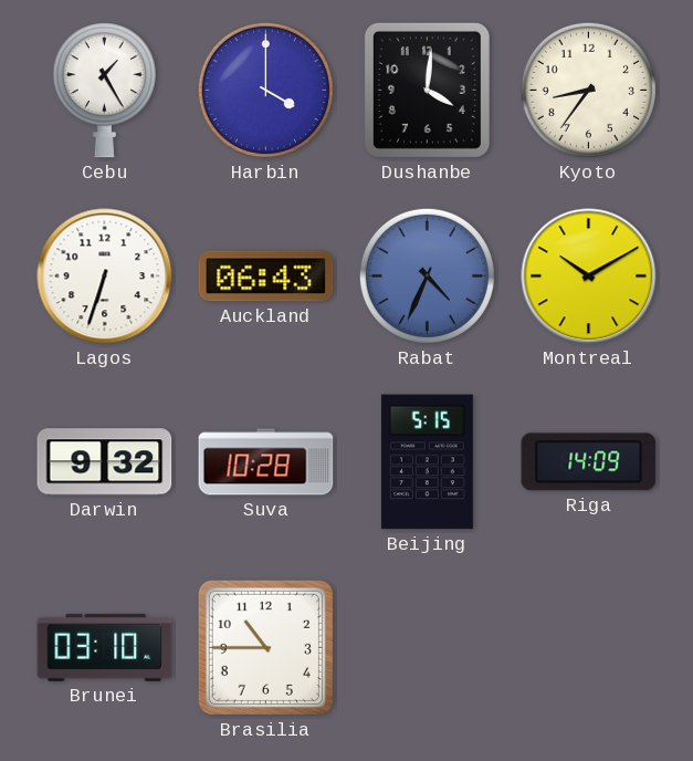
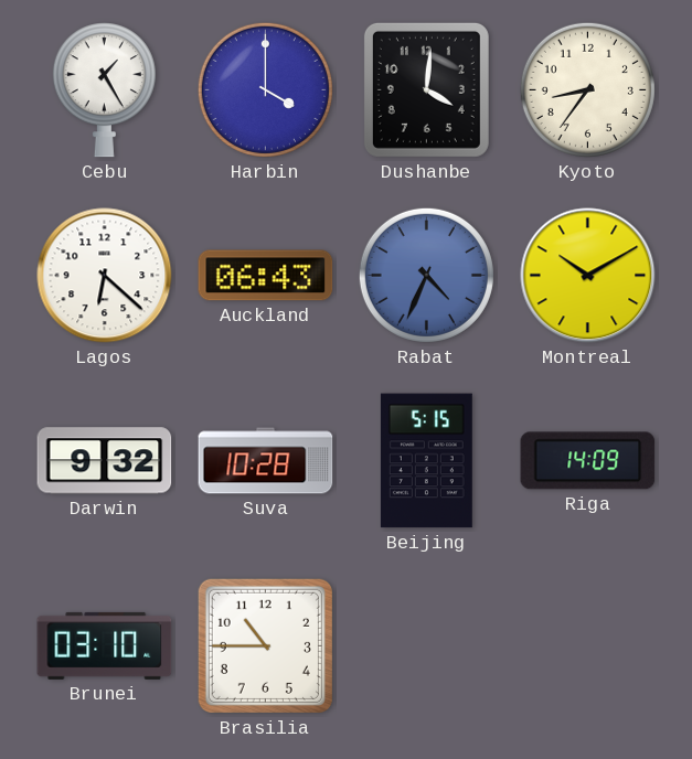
Lagos: 6:33 -> 6:22 (105, 276)
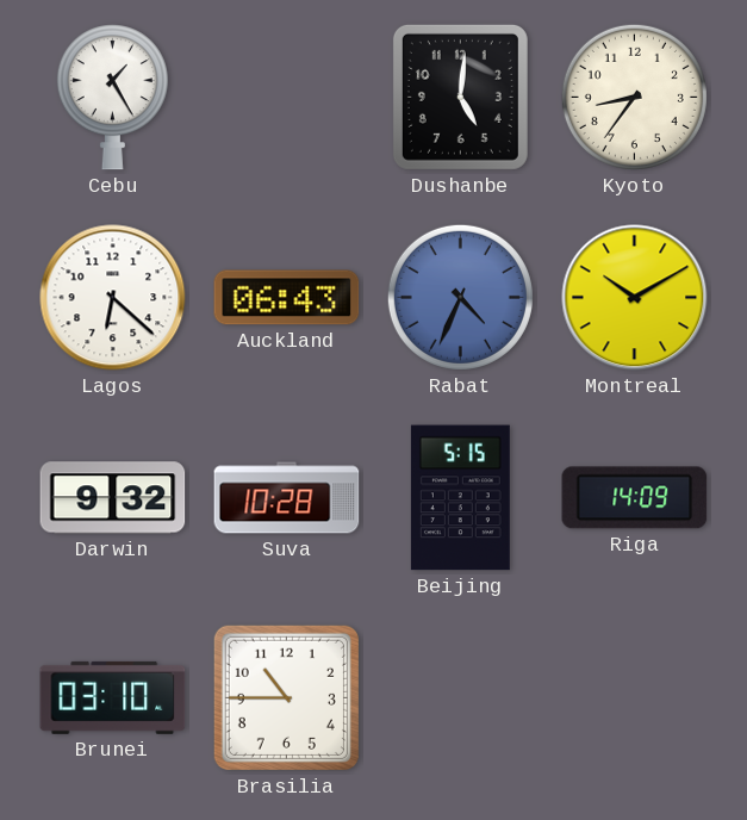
Harbin: 4:00 -> none (265, 89)
Dushanbe: 4:01 -> 5:01 (460, 97)
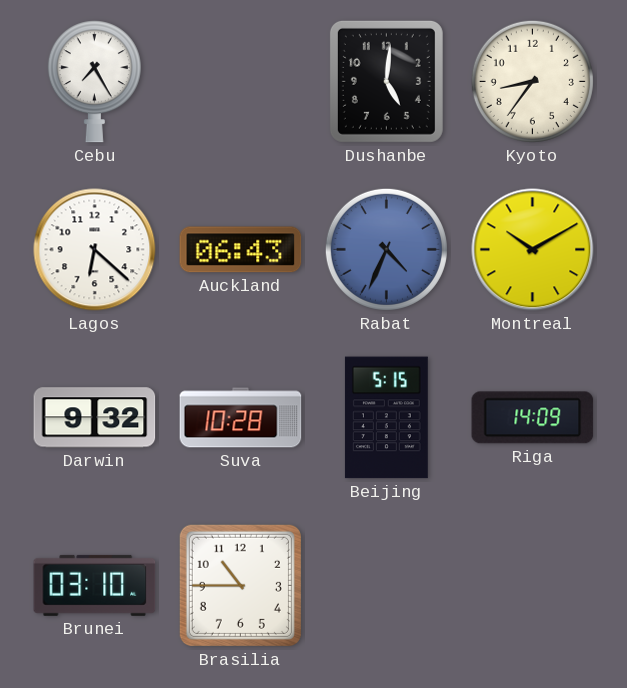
Cebu: 1:25 -> 7:25 (94, 82)
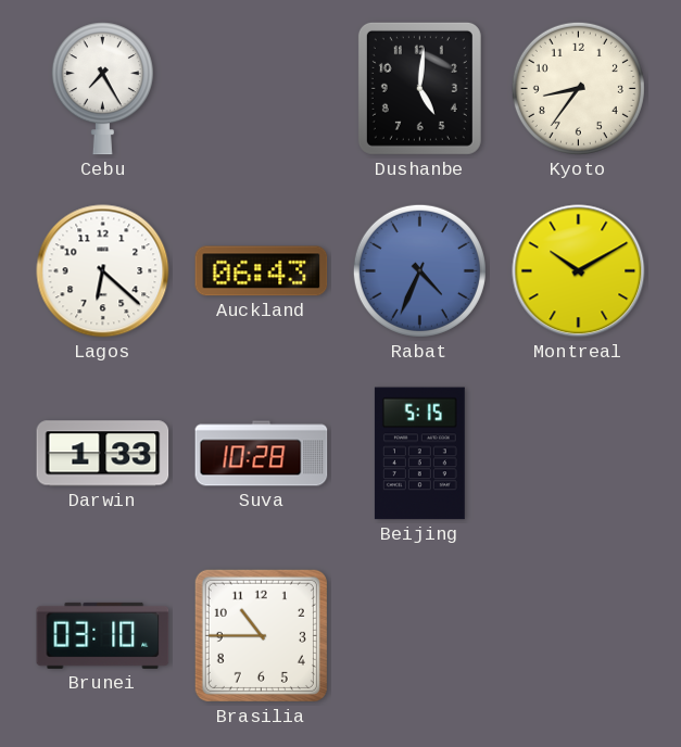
Darwin: 9:32 -> 1:33 (103, 454)
Riga: 14:09 -> none (533, 418)
